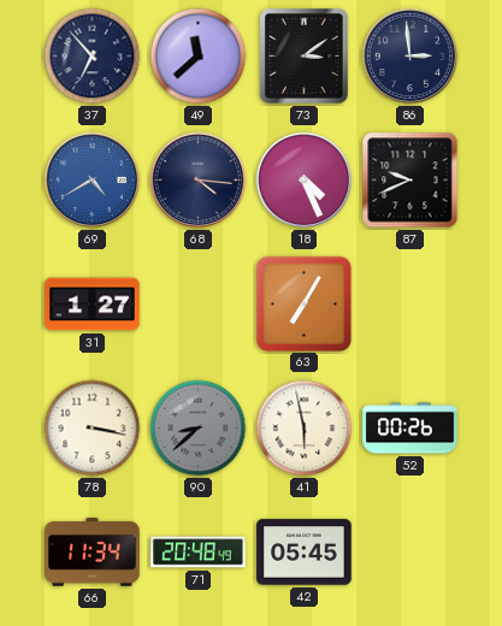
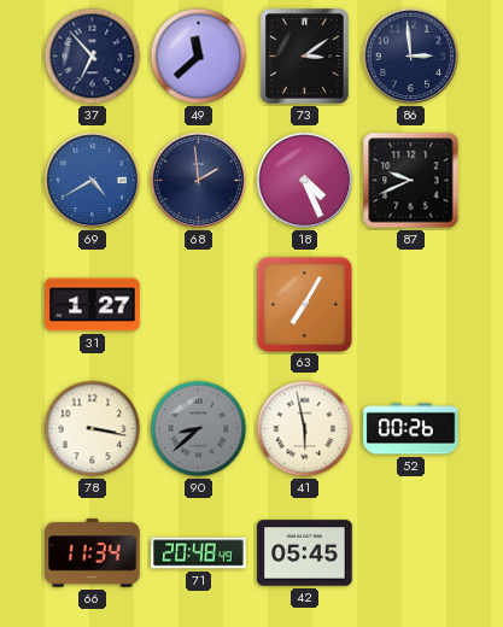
68: 4:16 -> 1:59 (199, 181)
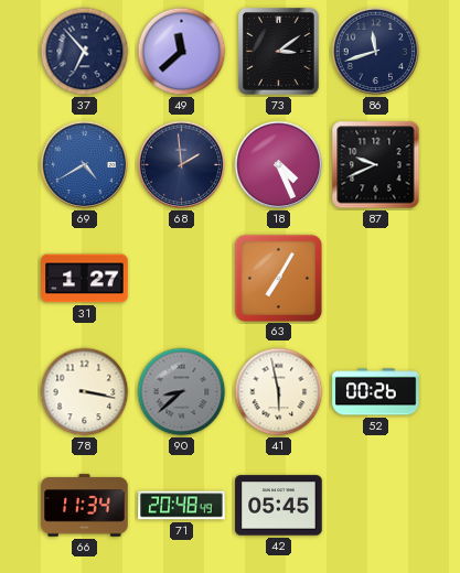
86: 2:59 -> 11:42 (376, 52)
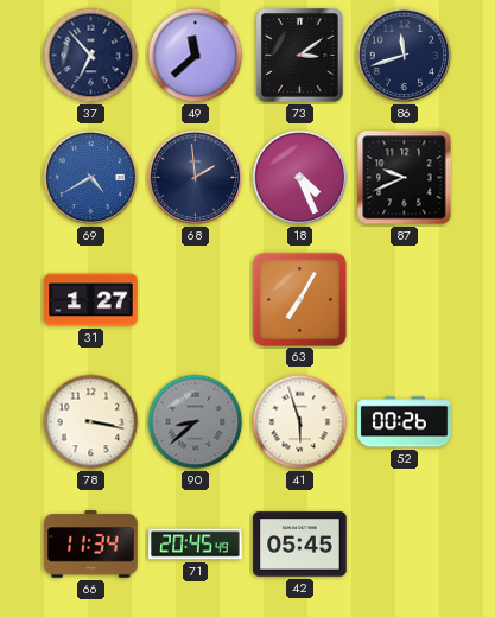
41: 5:58 -> 5:57 (300, 422)
71: 20:48 -> 20:45 (196, 545)
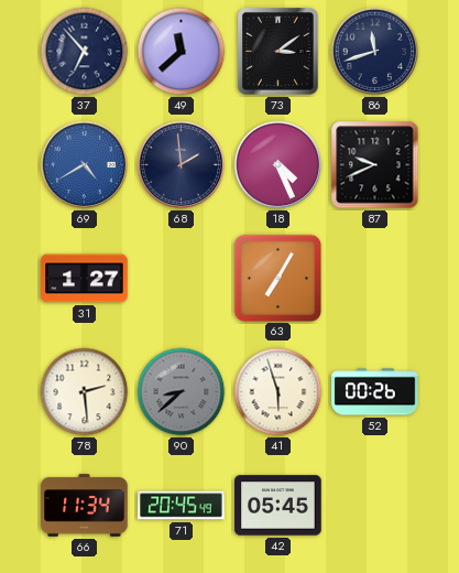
78: 3:17 -> 2:29 (85, 392)
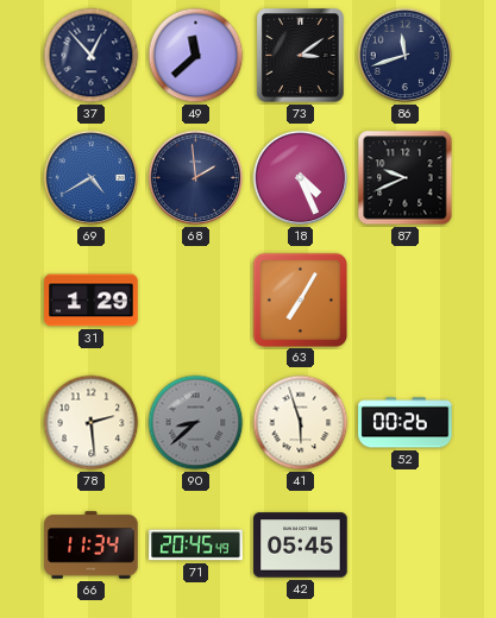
37: 6:53 -> 12:53 (92, 56)
31: 1:27 -> 1:29 (92, 301)
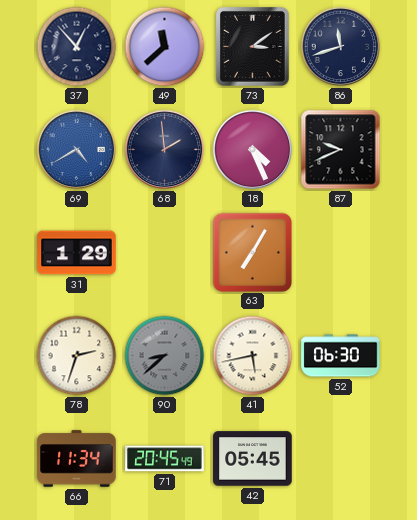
78: 2:29 -> 2:33 (77, 356)
41: 5:57 -> 5:43 (253, 356)
52: 00:26 -> 06:30 (341, 356)
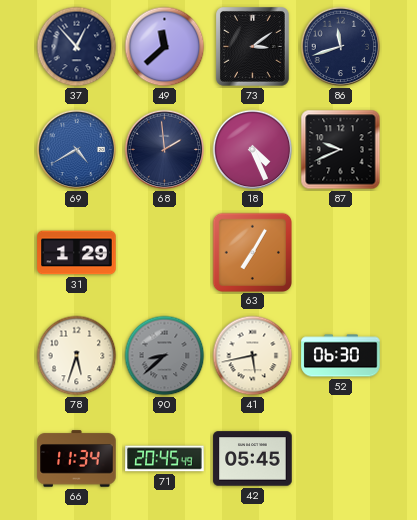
78: 2:33 -> 5:33 (77, 356)
